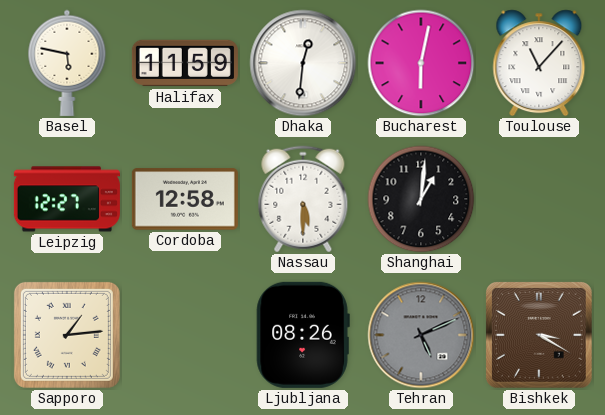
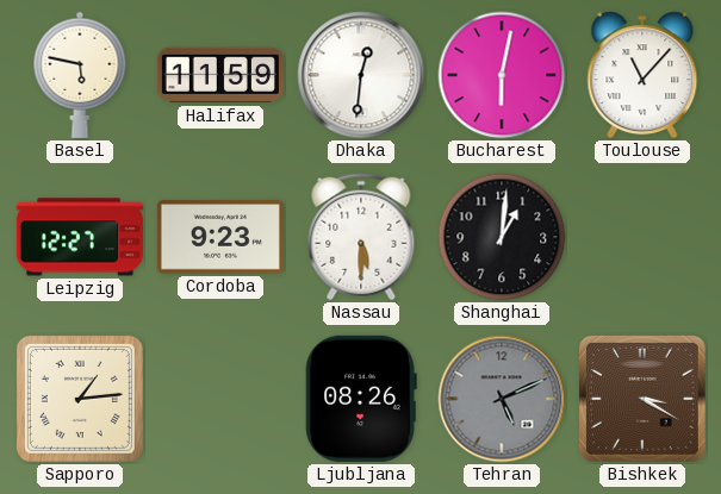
Cordoba: 12:58 -> 9:23 (220, 237)
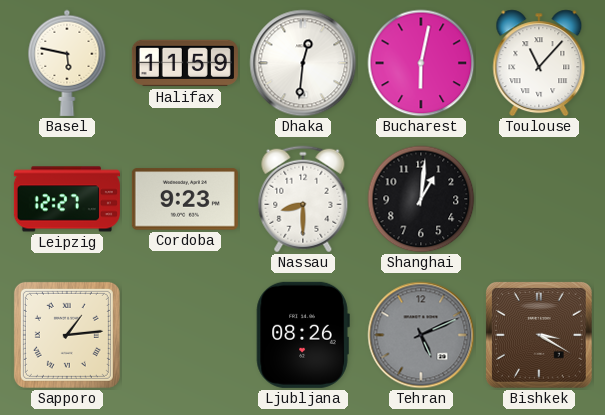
Nassau: 5:30 -> 8:30 (303, 199)
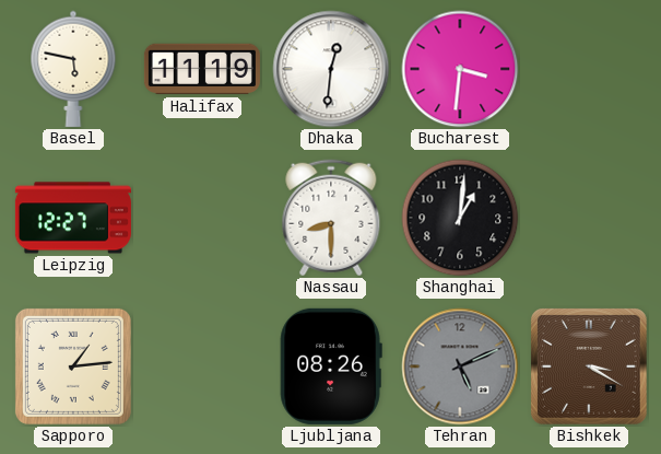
Halifax: 11:59 -> 11:19 (202, 69)
Bucharest: 6:02 -> 3:31 (460, 69)
Toulouse: 11:07 -> none (539, 63)
Cordoba: 9:23 -> none (185, 199)
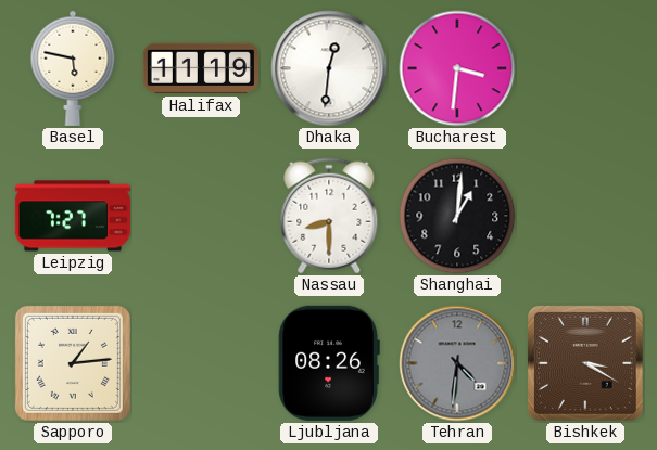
Leipzig: 12:27 -> 7:27 (73, 216)
Tehran: 5:11 -> 4:31 (457, 363)
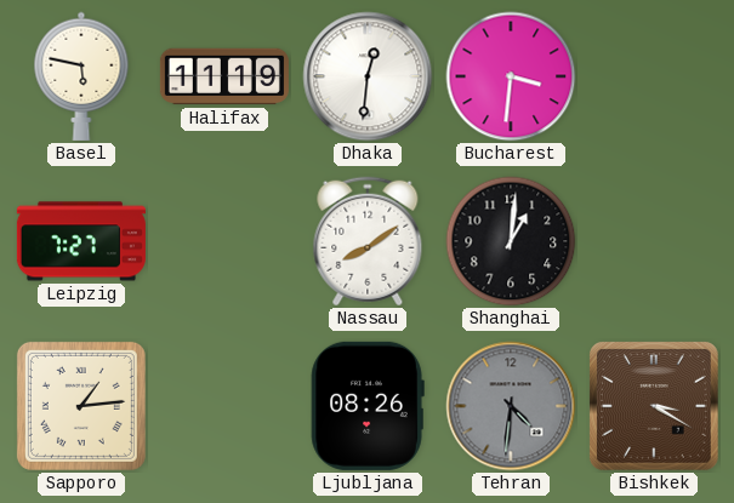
Nassau: 8:30 -> 8:09 (368, 241)
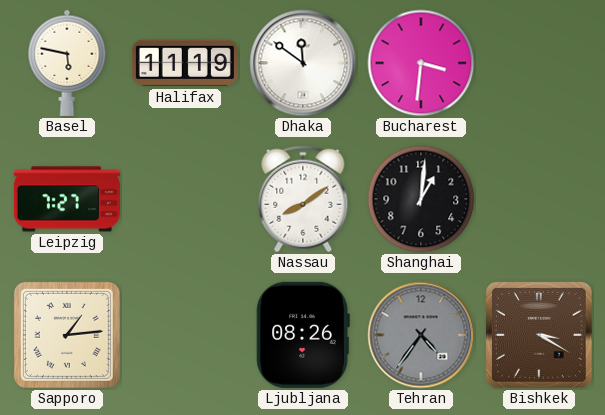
Dhaka: 12:31 -> 11:51 (303, 63)
Tehran: 4:31 -> 4:36 (421, 335)
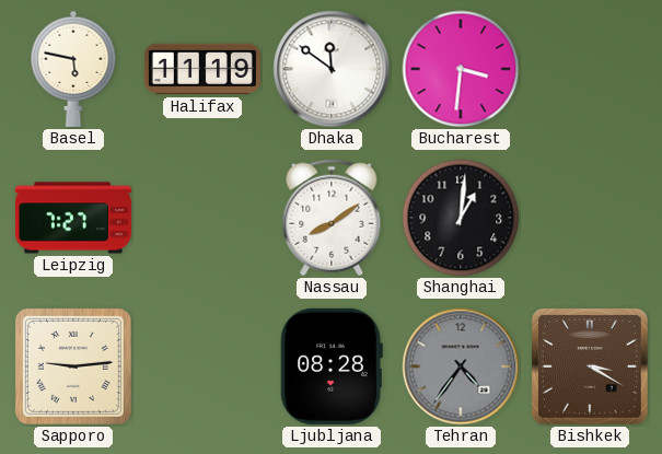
Sapporo: 1:14 -> 9:14 (73, 366)
Ljubljana: 08:26 -> 08:28 (332, 366)
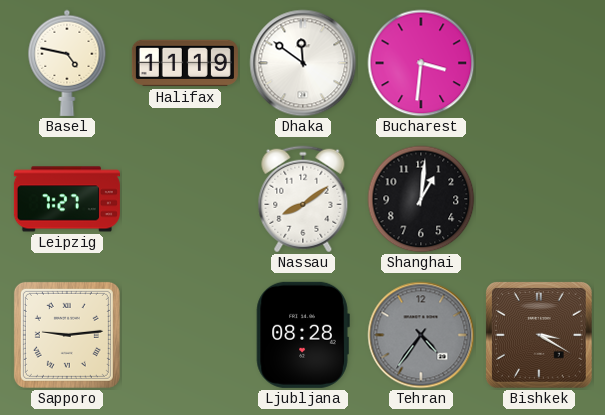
Basel: 5:47 -> 4:47 (67, 63)
